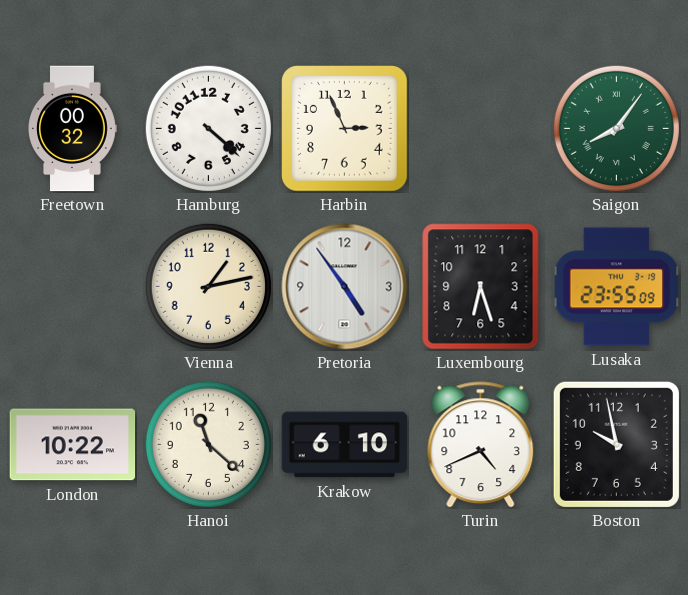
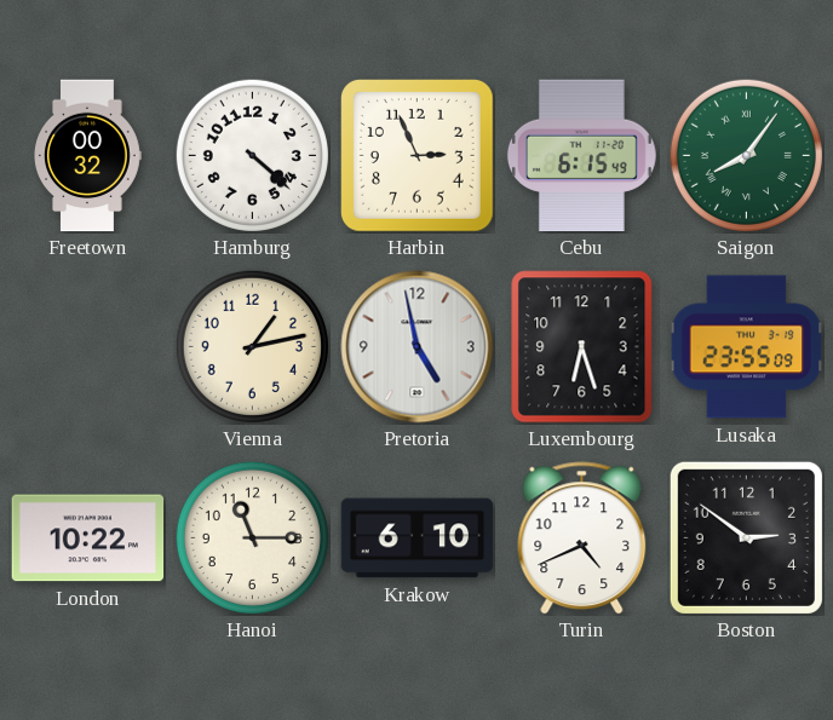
Cebu: none -> 6:15 (581, 156)
Pretoria: 4:54 -> 4:58 (418, 347)
Hanoi: 11:22 -> 11:15 (252, 537)
Boston: 9:58 -> 2:51 (746, 537)
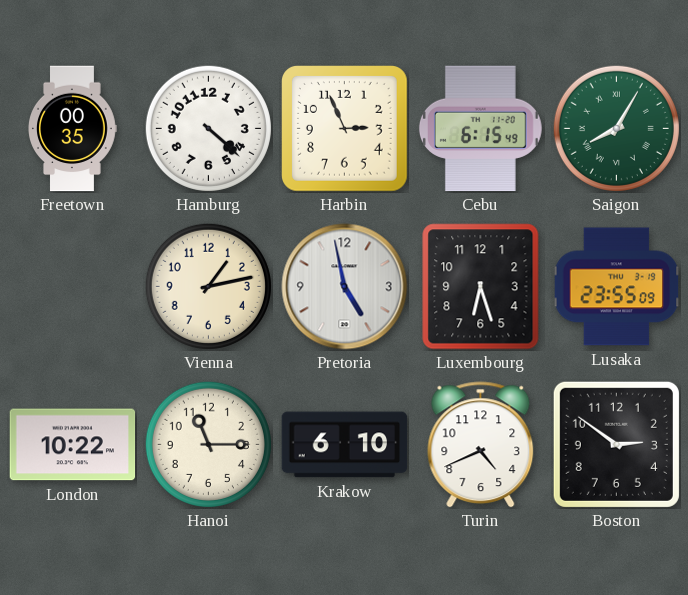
Freetown: 00:32 -> 00:35 (73, 129)
Saigon: 8:06 -> 8:05 (616, 128)
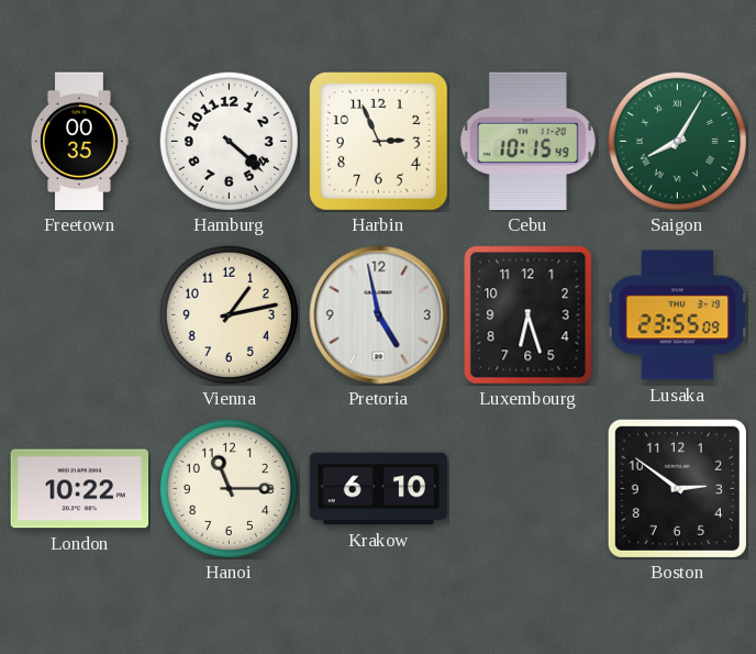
Cebu: 6:15 -> 10:15 (527, 142)
Turin: 4:41 -> none (481, 445)
